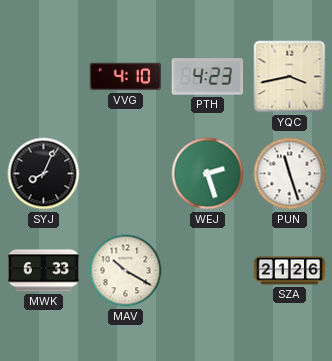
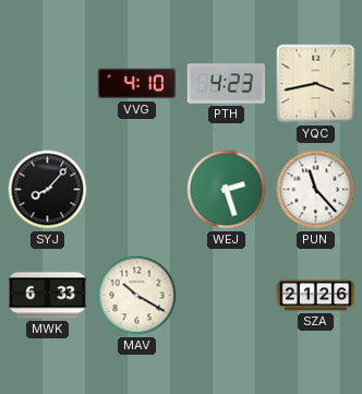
SYJ: 8:04 -> 8:07 (48, 190)
PUN: 11:27 -> 11:23 (316, 190)
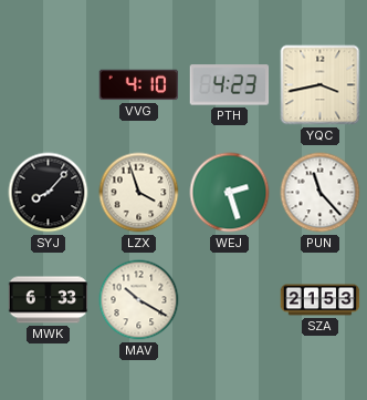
LZX: none -> 3:57 (139, 193)
SZA: 21:26 -> 21:53 (321, 300)
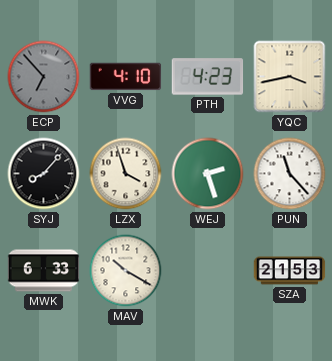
ECP: none -> 6:53 (44, 77)
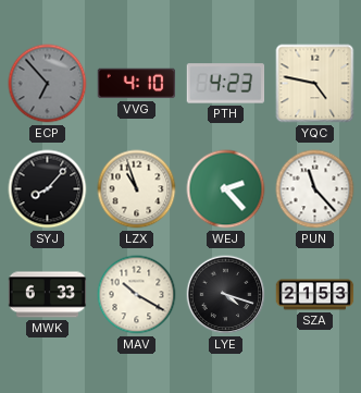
YQC: 3:43 -> 4:47 (315, 84)
LZX: 3:57 -> 10:57 (137, 189)
WEJ: 2:27 -> 2:23 (226, 189)
LYE: none -> 4:18 (226, 295)
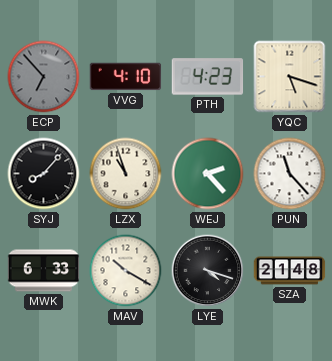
YQC: 4:47 -> 5:18 (290, 77)
SZA: 21:53 -> 21:48 (290, 271)
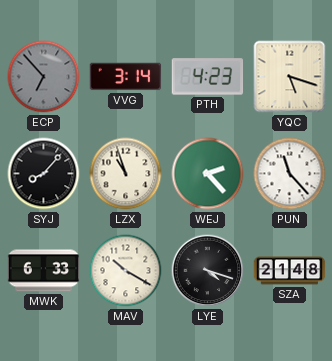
VVG: 4:10 -> 3:14 (126, 77)
